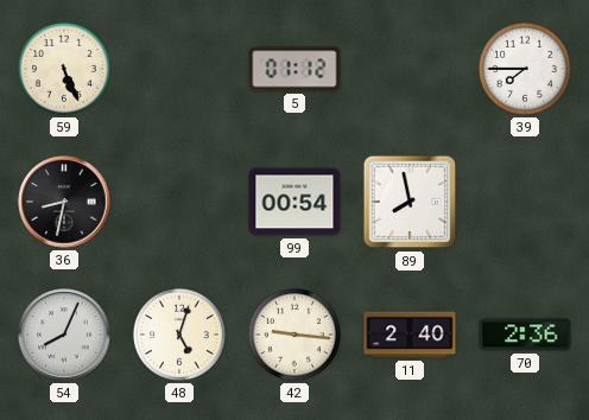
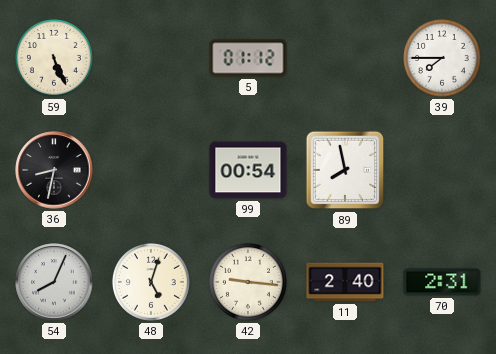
70: 2:36 -> 2:31 (442, 282)
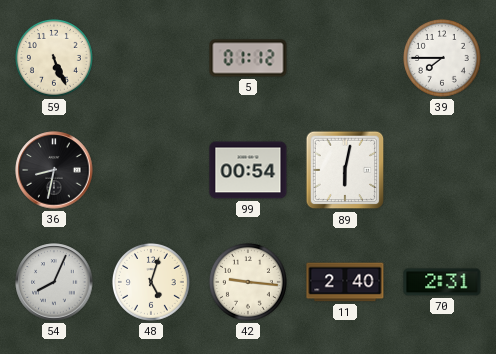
89: 7:58 -> 6:02 (345, 170)
